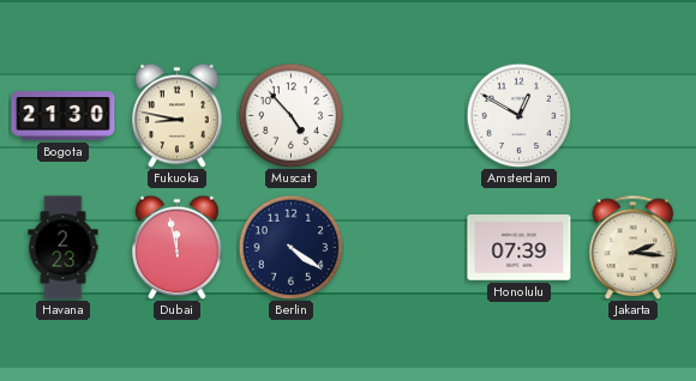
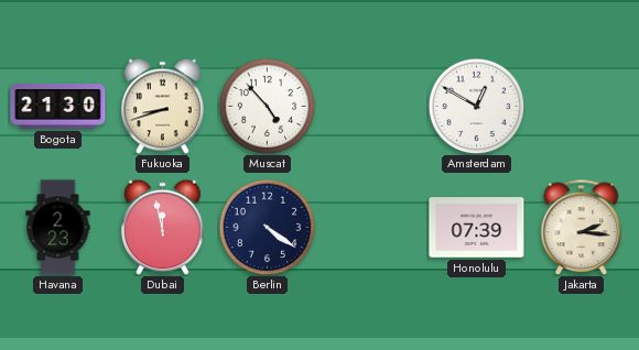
Fukuoka: 8:47 -> 8:42 (163, 106)
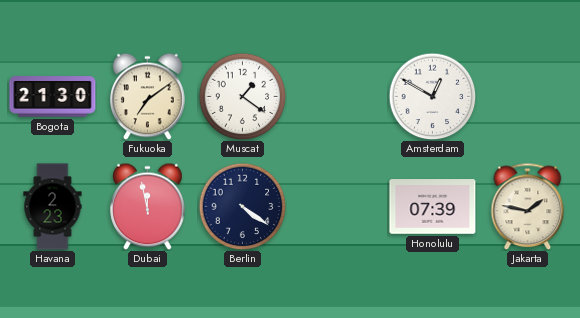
Fukuoka: 8:42 -> 7:09 (148, 96)
Muscat: 4:53 -> 1:21 (242, 96)
Jakarta: 2:16 -> 1:47 (528, 206)
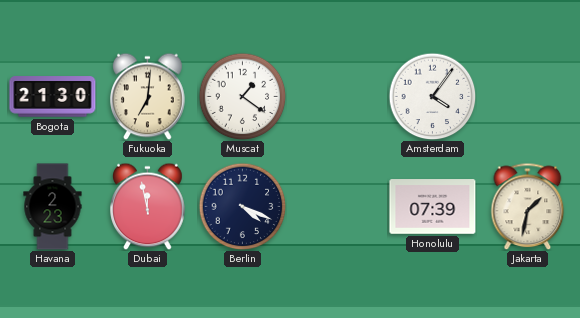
Fukuoka: 7:09 -> 7:01 (148, 96)
Amsterdam: 12:50 -> 4:06 (432, 96)
Berlin: 4:21 -> 4:19 (242, 206)
Jakarta: 1:47 -> 1:32 (528, 206)
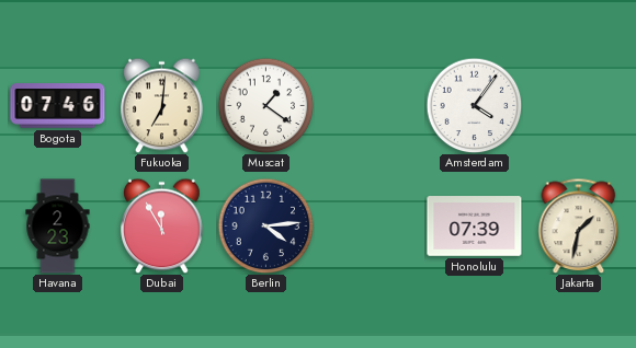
Bogota: 21:30 -> 07:46 (58, 106)
Dubai: 11:58 -> 11:55 (162, 225)
Berlin: 4:19 -> 4:14 (265, 225)
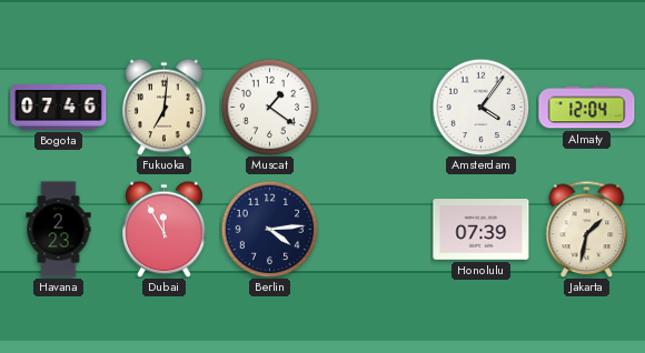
Almaty: none -> 12:04 (587, 108)
